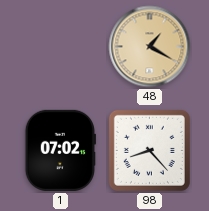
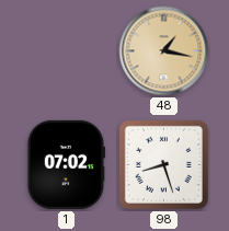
48: 1:20 -> 1:17 (164, 51)
98: 8:23 -> 8:27 (163, 164)
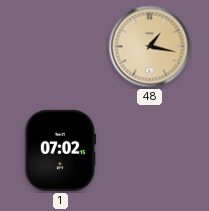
98: 8:27 -> none (163, 164)
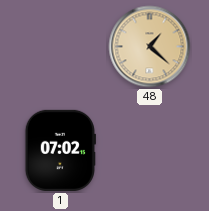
48: 1:17 -> 1:22 (150, 47)
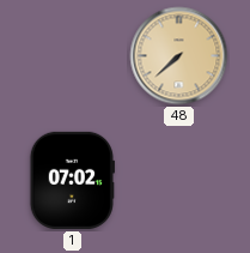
48: 1:22 -> 7:38 (179, 56)
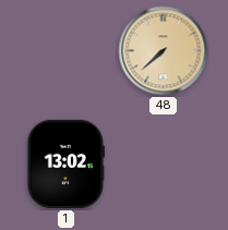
1: 07:02 -> 13:02 (65, 164)
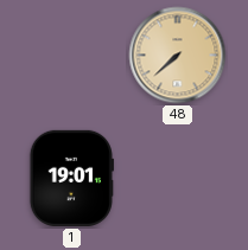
1: 13:02 -> 19:01 (71, 178)
